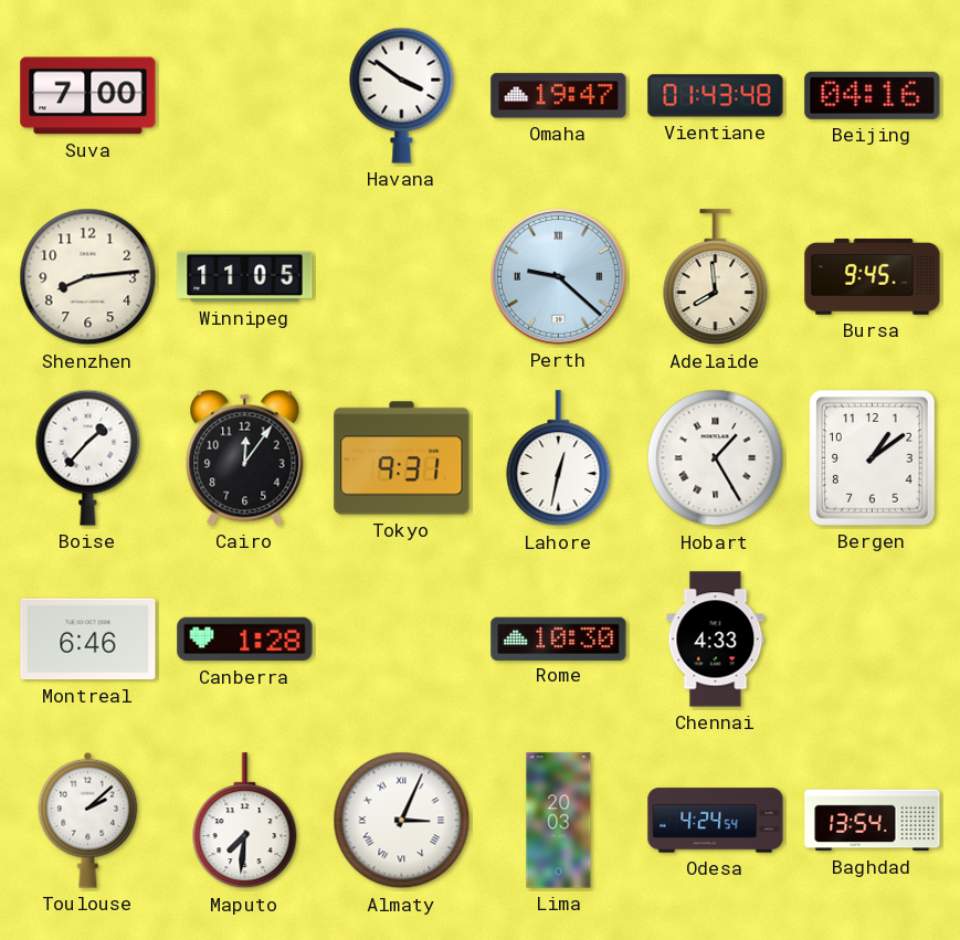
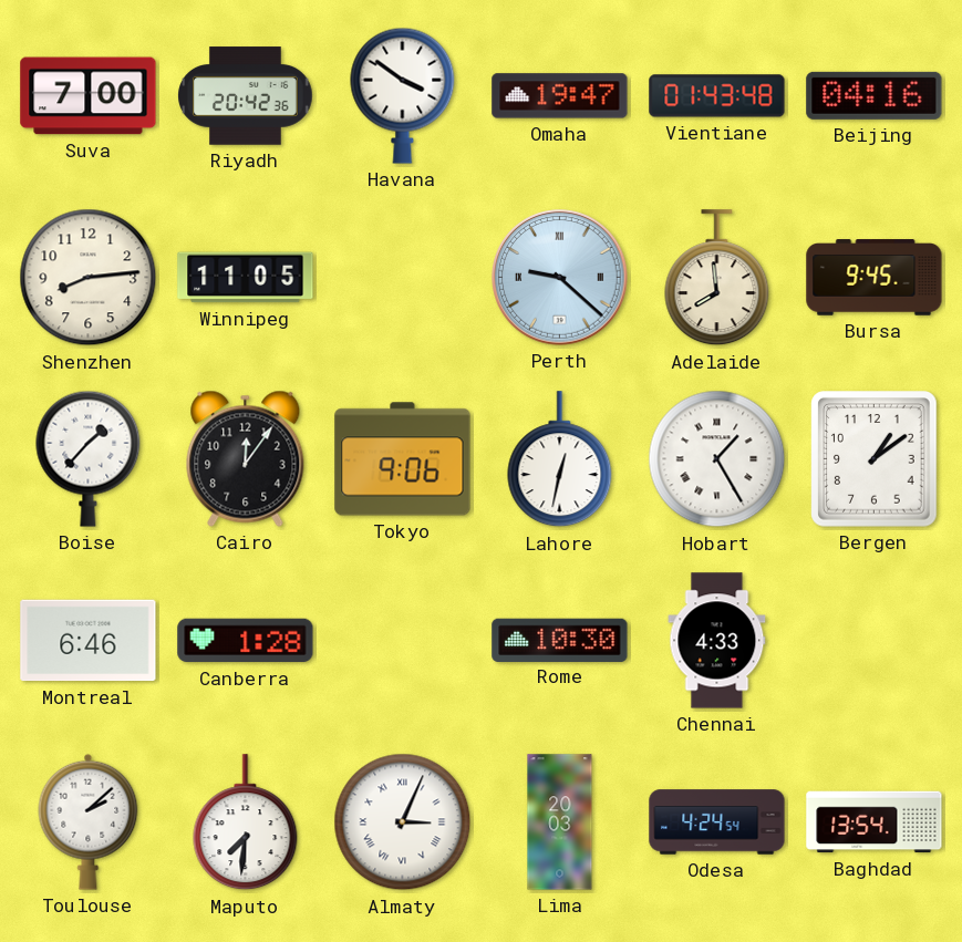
Riyadh: none -> 20:42 (246, 96)
Tokyo: 9:31 -> 9:06 (403, 459)
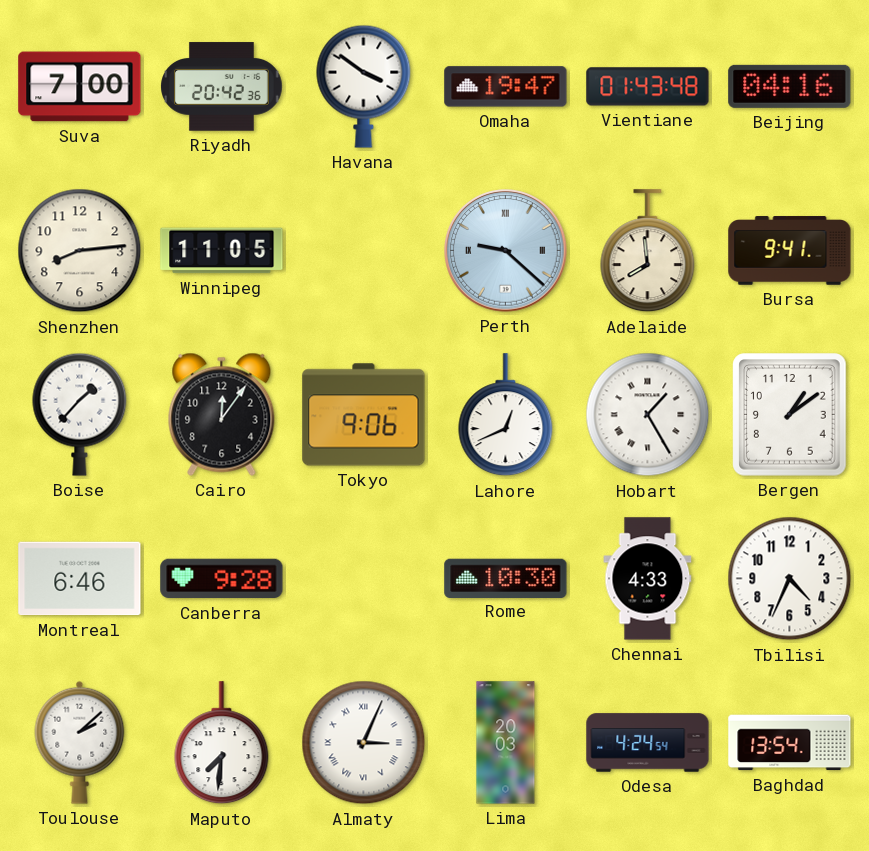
Bursa: 9:45 -> 9:41 (790, 251)
Lahore: 12:32 -> 12:41 (506, 415)
Canberra: 1:28 -> 9:28 (222, 579)
Tbilisi: none -> 4:34 (790, 579)
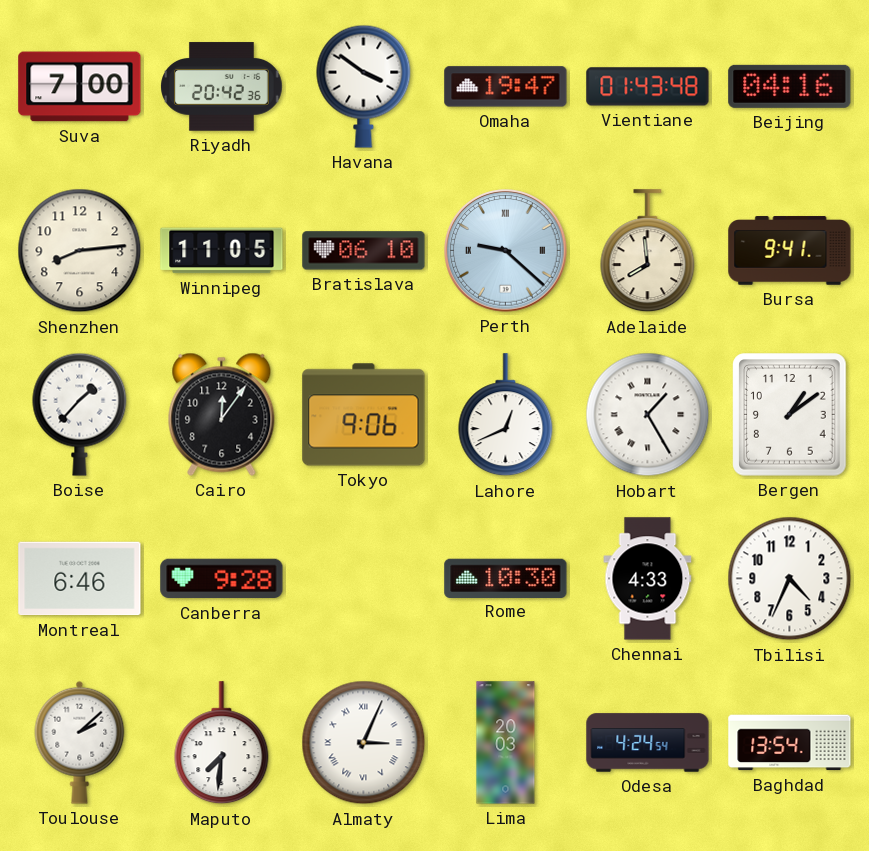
Bratislava: none -> 06:10 (364, 251)
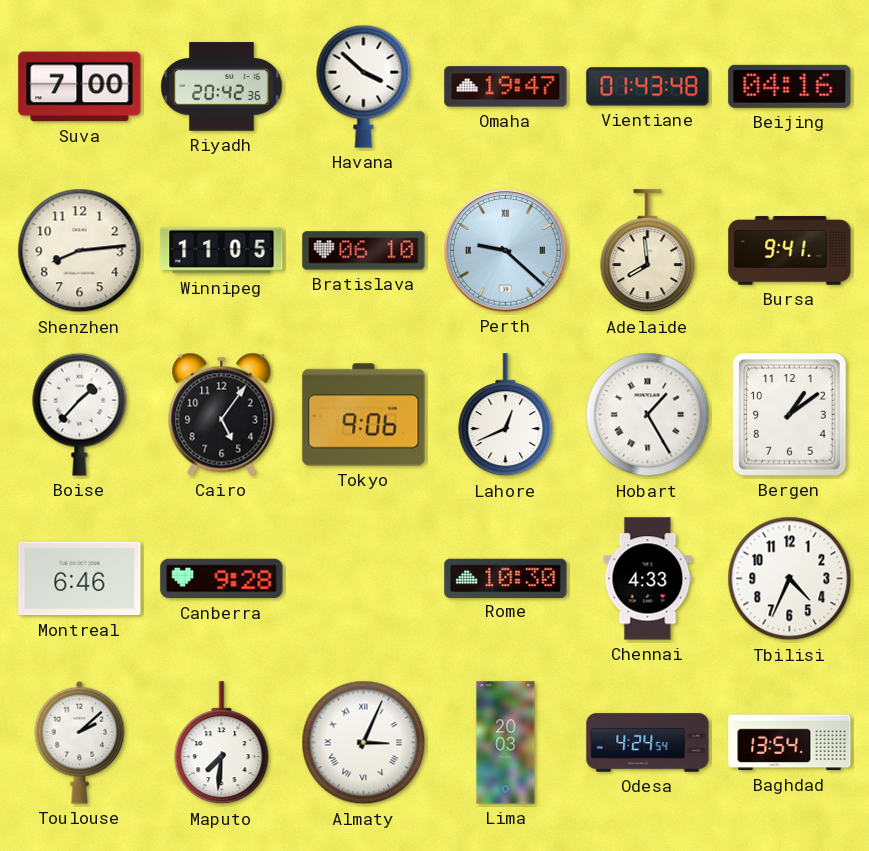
Havana: 3:51 -> 3:52 (364, 86)
Cairo: 12:06 -> 5:06 (222, 414)
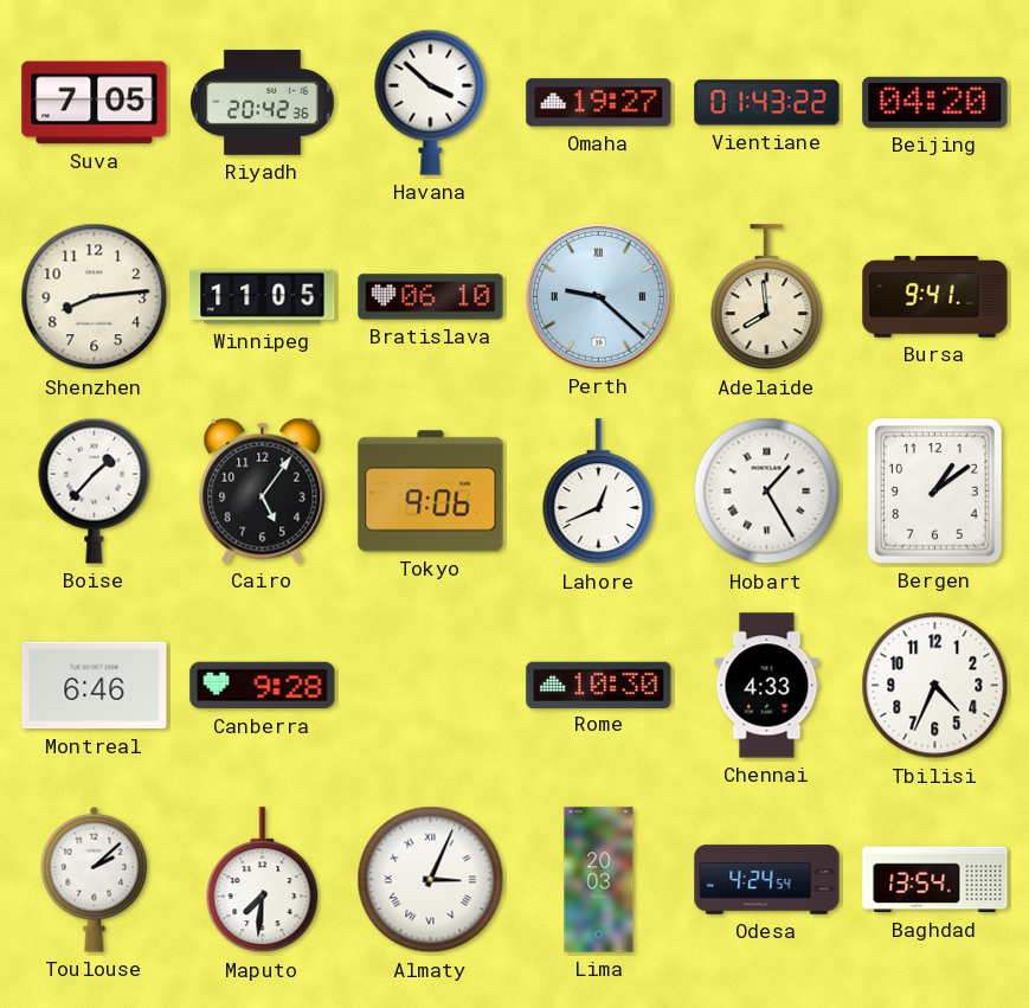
Suva: 7:00 -> 7:05 (95, 103)
Omaha: 19:47 -> 19:27 (599, 103)
Vientiane: 01:43:48 -> 01:43:22 (767, 103)
Beijing: 04:16 -> 04:20 (935, 102)
